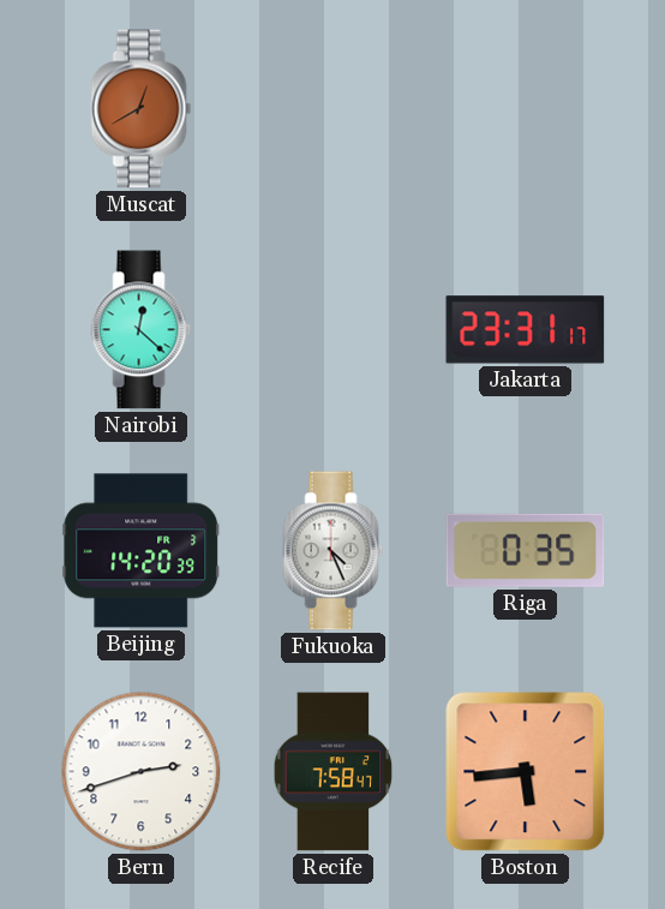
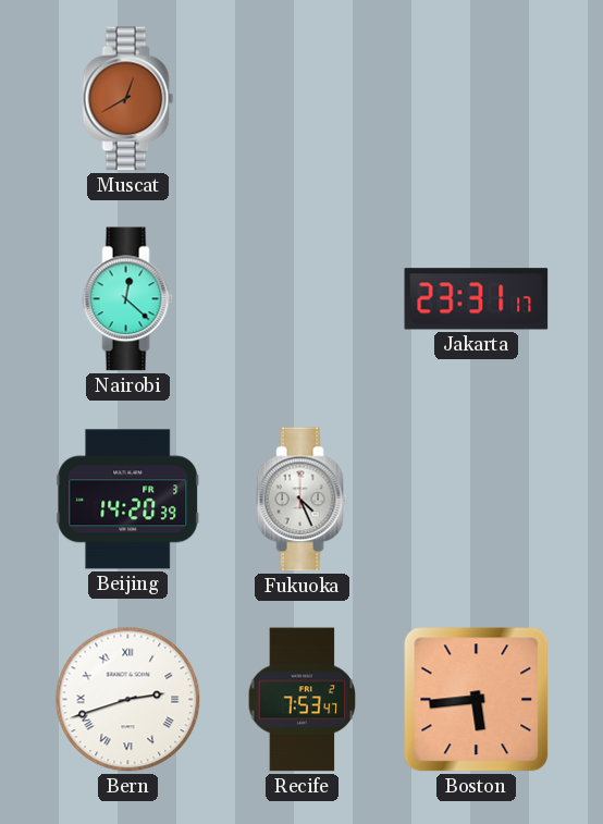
Riga: 0:35 -> none (526, 550)
Bern numerals: Arabic -> Roman (128, 700)
Recife: 7:58 -> 7:53 (303, 700)
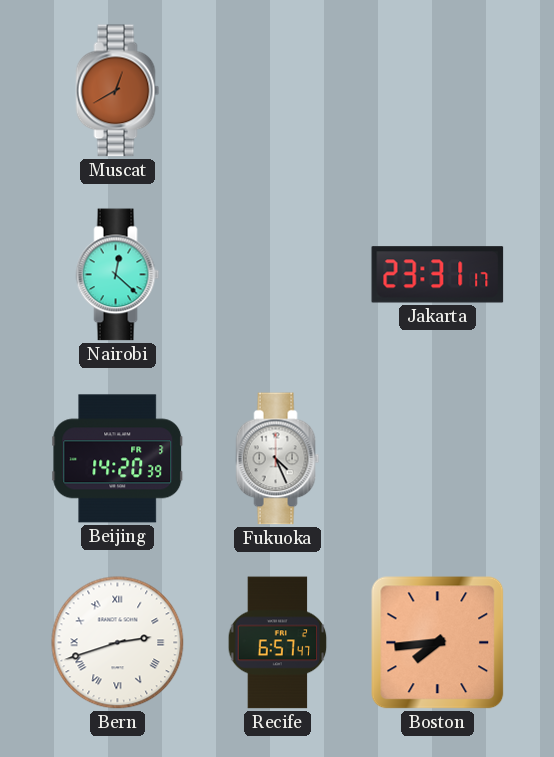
Recife: 7:53 -> 6:57 (278, 643)
Boston: 5:44 -> 7:44 (438, 643)
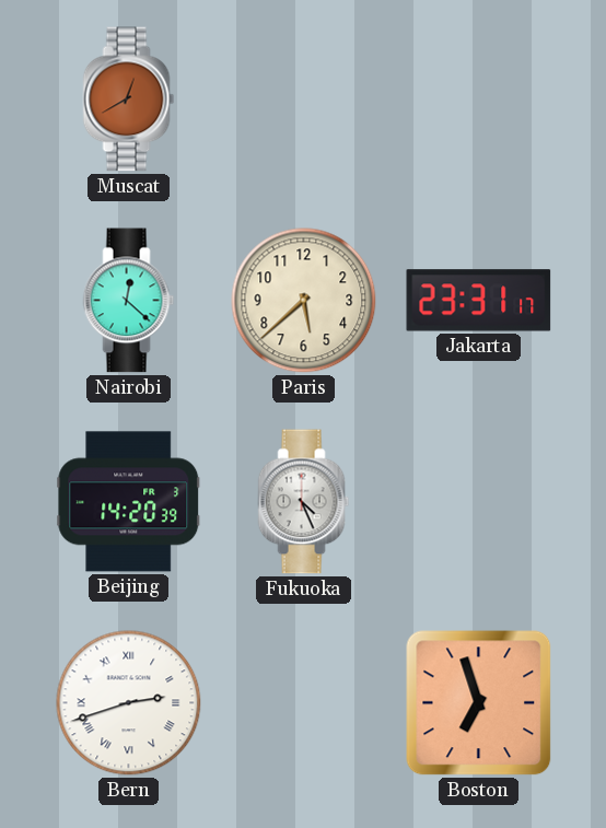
Paris: none -> 5:38 (304, 301)
Recife: 6:57 -> none (278, 643)
Boston: 7:44 -> 6:57 (479, 703)
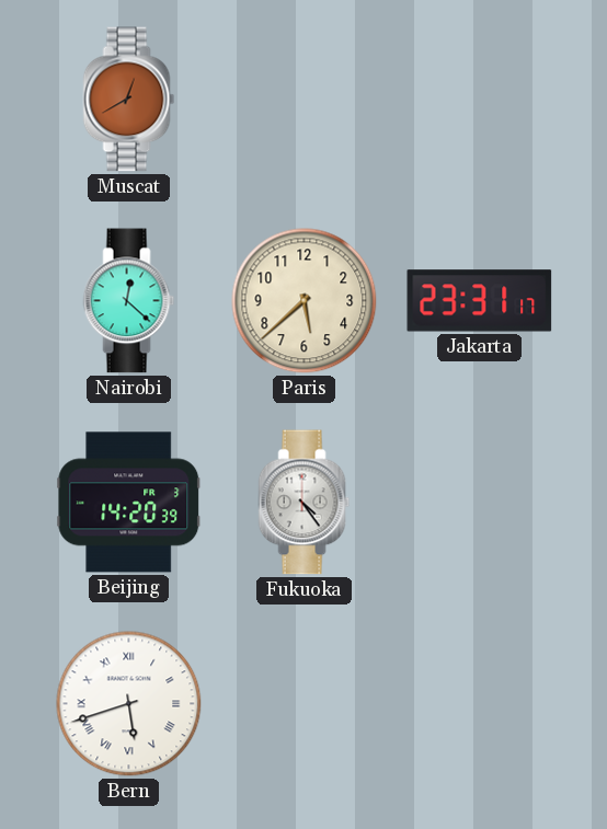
Fukuoka: 4:26 -> 4:24 (305, 503)
Bern: 2:42 -> 5:42 (129, 704)
Boston: 6:57 -> none (479, 703)
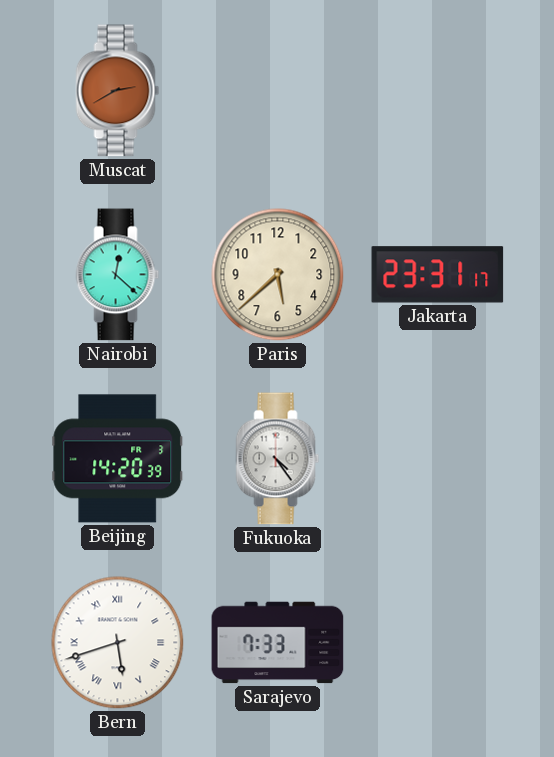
Muscat: 12:40 -> 2:40 (118, 91)
Sarajevo: none -> 7:33 (278, 643)
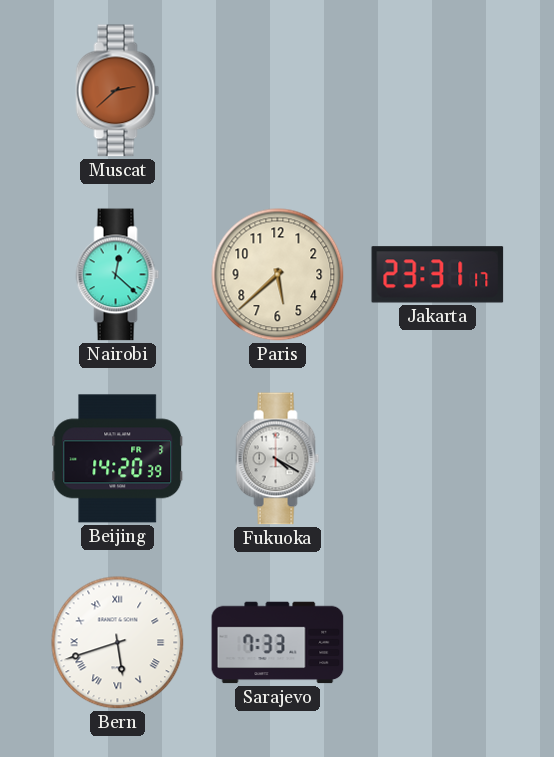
Muscat: 2:40 -> 2:38 (118, 91)
Fukuoka: 4:24 -> 4:20 (278, 459)
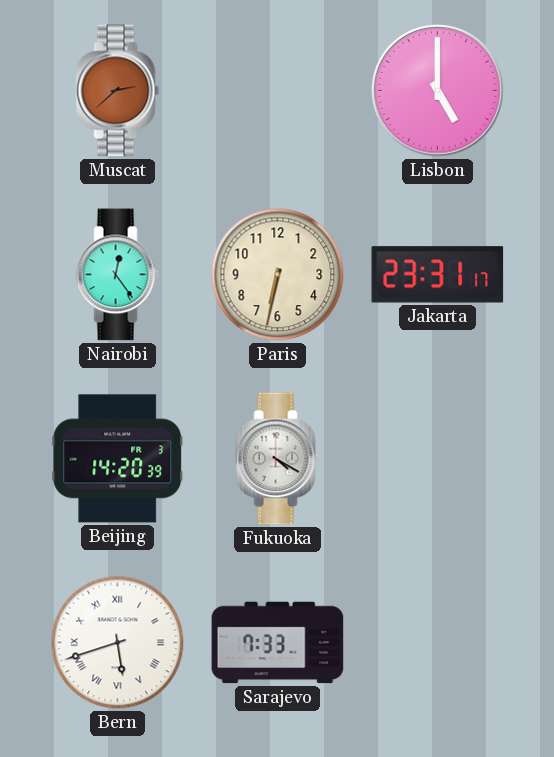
Lisbon: none -> 5:00 (437, 90)
Nairobi: 12:22 -> 12:24 (118, 275)
Paris: 5:38 -> 6:32 (278, 275)
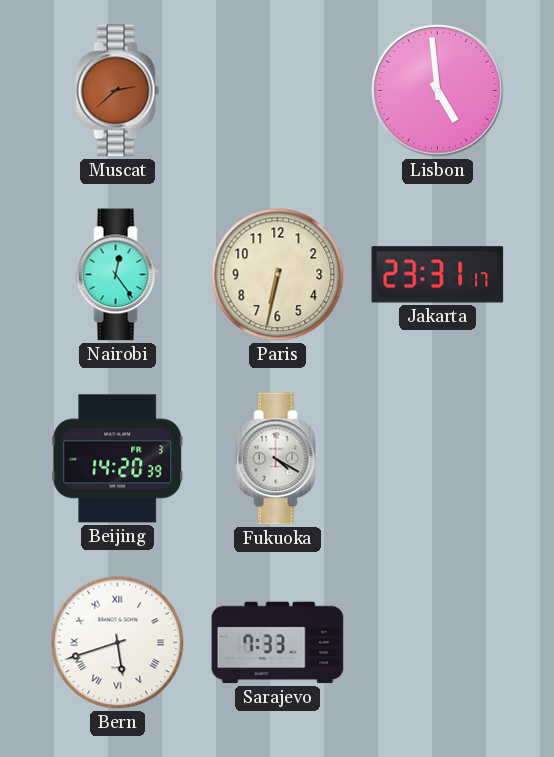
Lisbon: 5:00 -> 4:59 (437, 90)
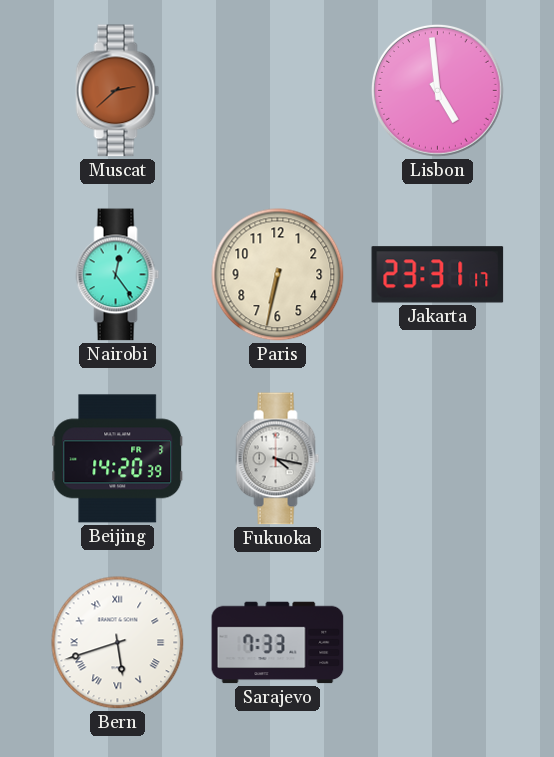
Fukuoka: 4:20 -> 4:17 (278, 459)
